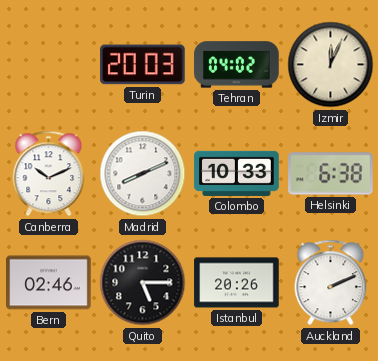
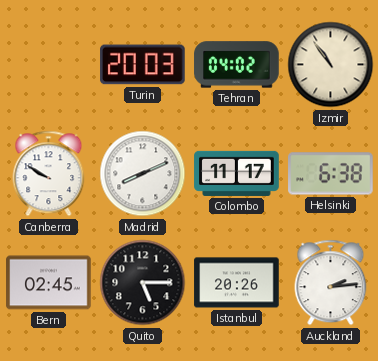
Izmir: 12:04 -> 10:54 (331, 65)
Canberra: 10:11 -> 9:50 (49, 174)
Colombo: 10:33 -> 11:17 (237, 173)
Bern: 02:46 -> 02:45 (49, 283)
Auckland: 2:11 -> 2:14 (331, 283)
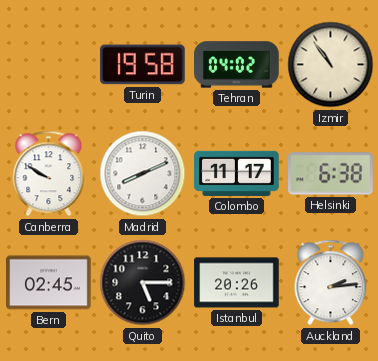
Turin: 20:03 -> 19:58 (143, 65)
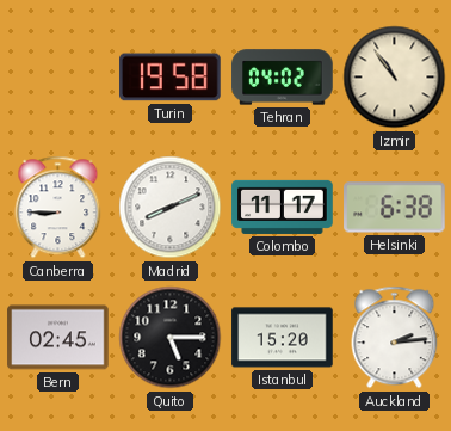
Canberra: 9:50 -> 8:45 (58, 208)
Istanbul: 20:26 -> 15:20 (283, 338)
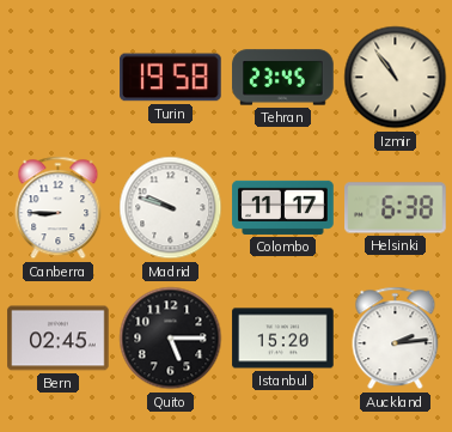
Tehran: 04:02 -> 23:45 (283, 78)
Madrid: 8:11 -> 9:48 (171, 208)
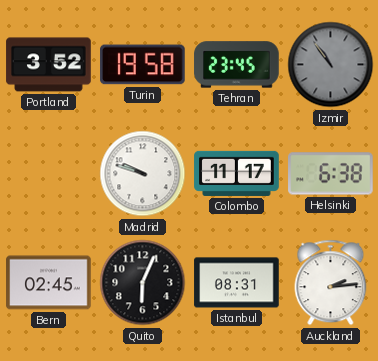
Portland: none -> 3:52 (49, 65)
Izmir dial: cream -> grey (331, 65)
Canberra: 8:45 -> none (59, 208)
Quito: 5:15 -> 6:04 (143, 283)
Istanbul: 15:20 -> 08:31 (237, 283)
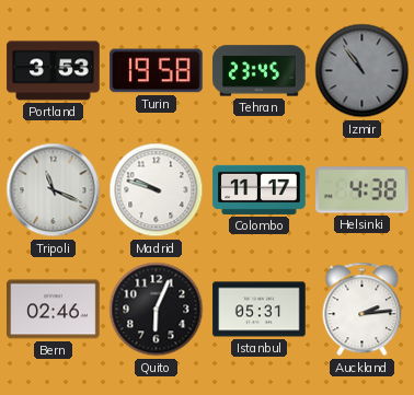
Portland: 3:52 -> 3:53 (54, 71)
Tripoli: none -> 11:19 (54, 190)
Helsinki: 6:38 -> 4:38 (363, 190)
Bern: 02:45 -> 02:46 (54, 310)
Istanbul: 08:31 -> 05:31 (260, 310)
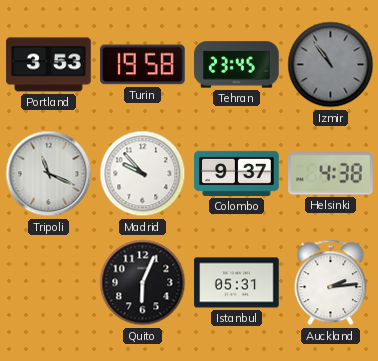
Madrid: 9:48 -> 9:53 (143, 174)
Colombo: 11:17 -> 9:37 (237, 173)
Bern: 02:46 -> none (54, 310)
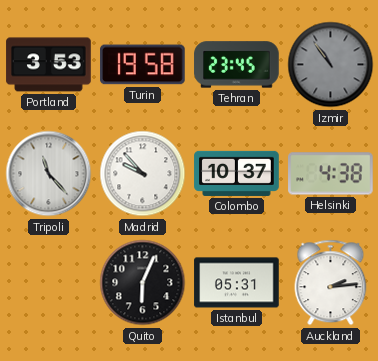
Tripoli: 11:19 -> 11:23 (49, 174)
Colombo: 9:37 -> 10:37 (237, 173)
